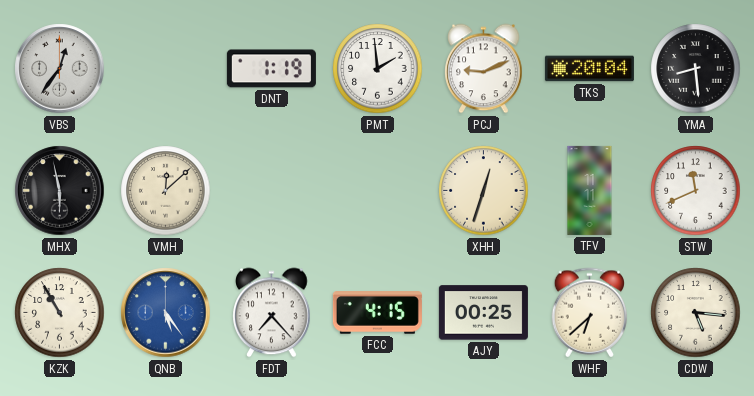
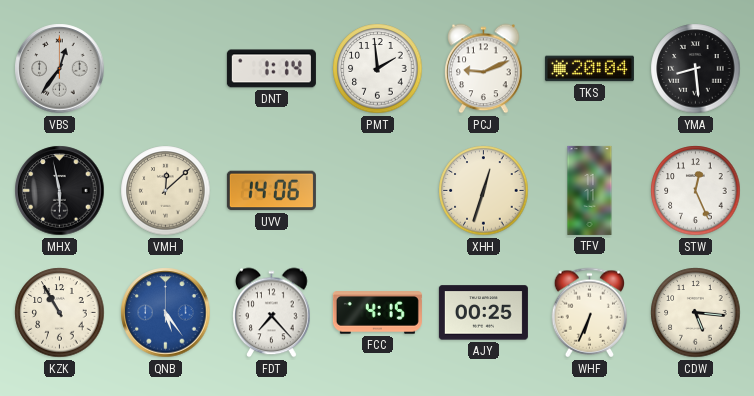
DNT: 1:19 -> 1:14 (271, 69)
UVV: none -> 14:06 (271, 191)
STW: 11:41 -> 12:26 (696, 191)
WHF: 6:38 -> 6:34 (590, 313)
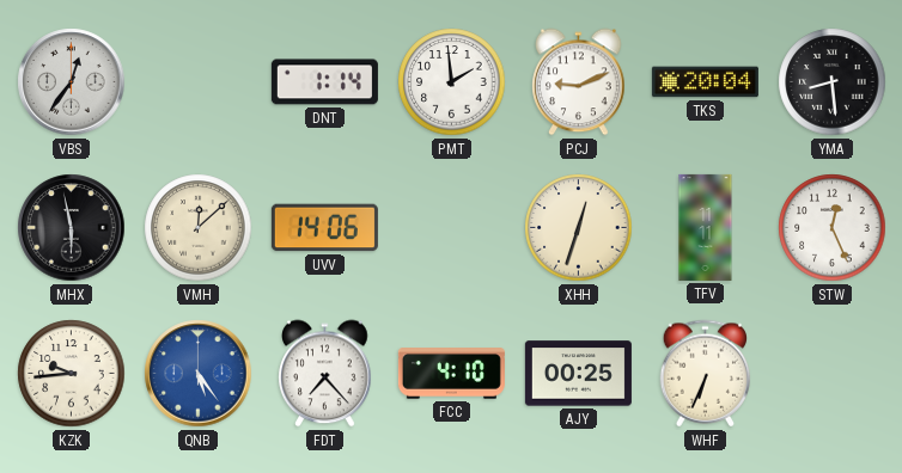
KZK: 10:55 -> 9:44 (72, 374)
FCC: 4:15 -> 4:10 (451, 374)
CDW: 5:16 -> none (696, 313)
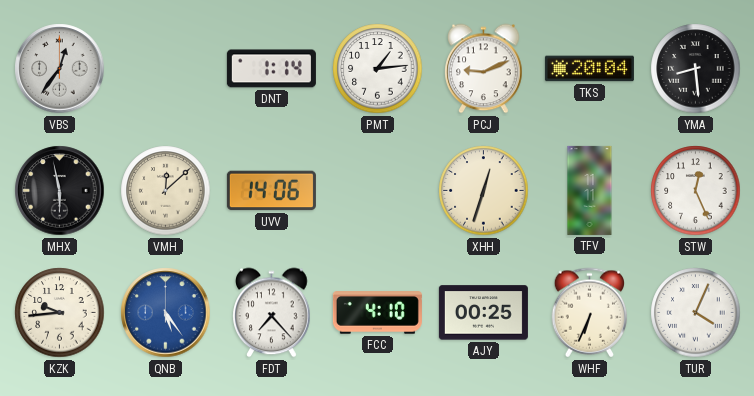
PMT: 1:59 -> 1:14 (378, 69)
TUR: none -> 4:04 (696, 313)
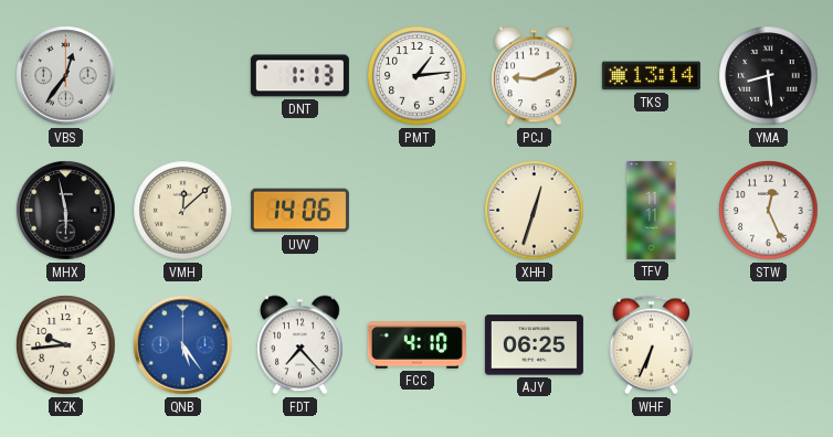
DNT: 1:14 -> 1:13 (299, 76)
TKS: 20:04 -> 13:14 (651, 76)
AJY: 00:25 -> 06:25 (534, 345)
TUR: 4:04 -> none (696, 313)
